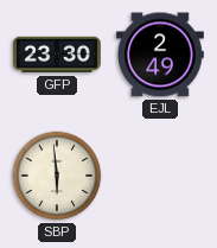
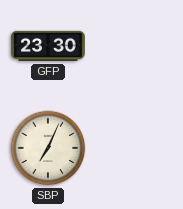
EJL: 2:49 -> none (160, 55)
SBP: 5:59 -> 7:04 (48, 148)
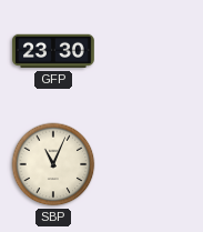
SBP: 7:04 -> 11:04 (53, 164)
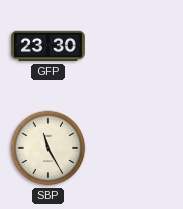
SBP: 11:04 -> 11:25 (48, 148)
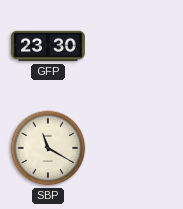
SBP: 11:25 -> 11:20 (48, 148)
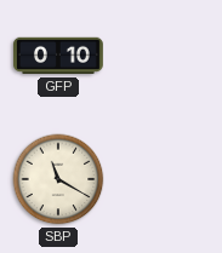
GFP: 23:30 -> 0:10 (58, 56)
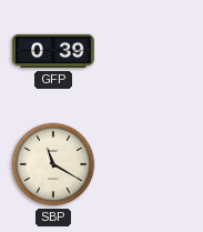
GFP: 0:10 -> 0:39 (53, 51)
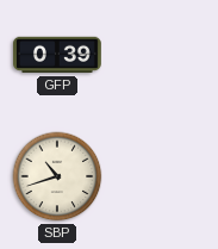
SBP: 11:20 -> 10:42 (57, 176)
